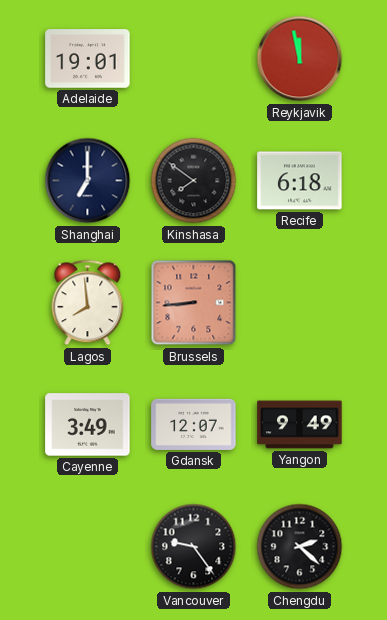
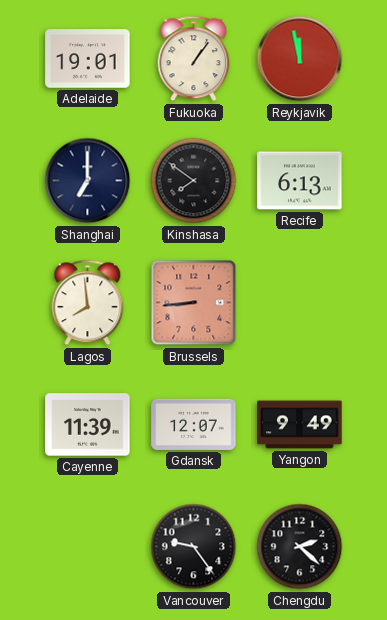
Fukuoka: none -> 1:06 (194, 59)
Recife: 6:18 -> 6:13 (300, 181)
Cayenne: 3:49 -> 11:39 (88, 425)
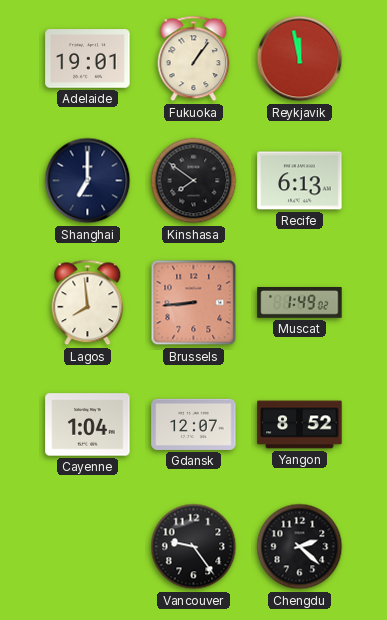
Muscat: none -> 1:49 (300, 303)
Cayenne: 11:39 -> 1:04 (88, 425)
Yangon: 9:49 -> 8:52 (300, 425)
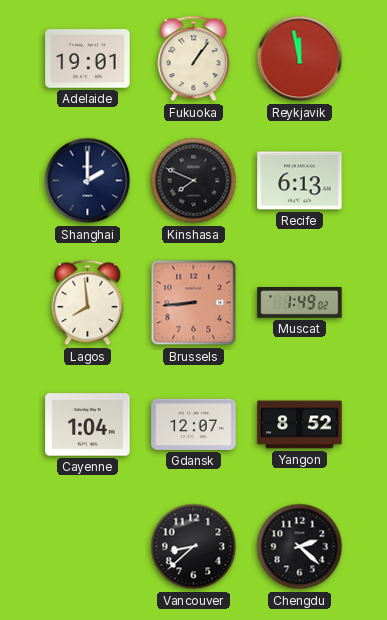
Shanghai: 7:00 -> 2:00 (88, 181)
Kinshasa: 7:51 -> 7:49 (194, 181)
Vancouver: 9:24 -> 8:38 (194, 547)
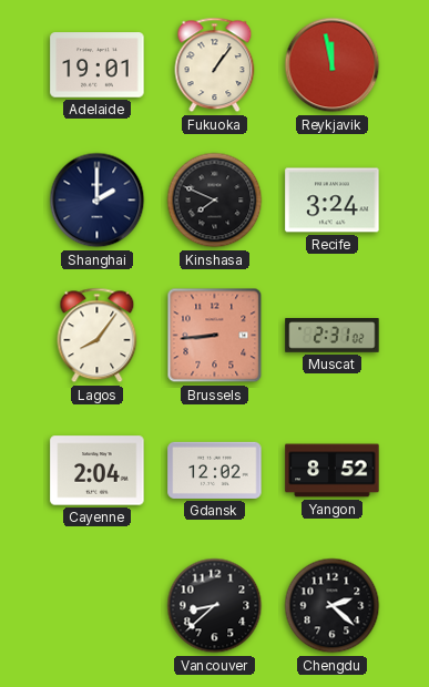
Recife: 6:13 -> 3:24 (333, 201)
Lagos: 7:59 -> 8:06 (98, 336)
Muscat: 1:49 -> 2:31 (333, 336)
Cayenne: 1:04 -> 2:04 (98, 471)
Gdansk: 12:07 -> 12:02 (215, 470)
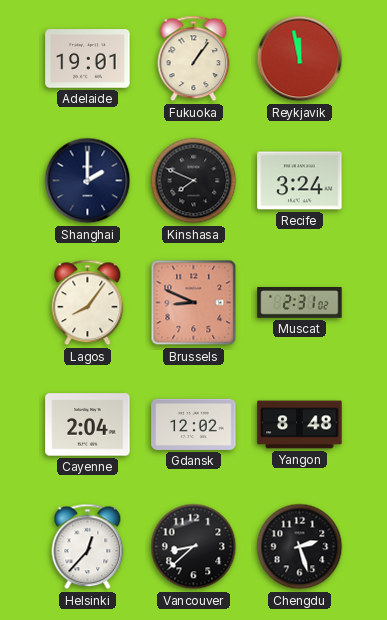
Brussels: 8:44 -> 8:49 (194, 303)
Yangon: 8:52 -> 8:48 (300, 425)
Helsinki: none -> 12:37 (88, 547)
Chengdu: 2:22 -> 2:27 (300, 547)
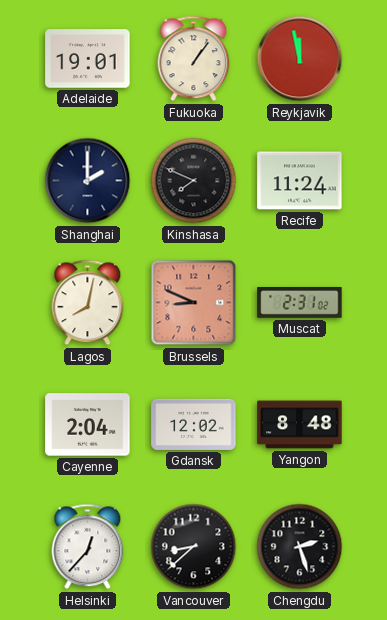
Recife: 3:24 -> 11:24 (300, 181)
Lagos: 8:06 -> 8:02 (88, 303)
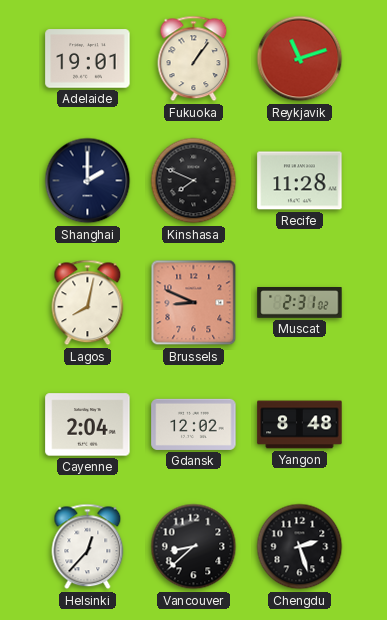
Reykjavik: 11:58 -> 11:12 (300, 59)
Recife: 11:24 -> 11:28 (300, 181)
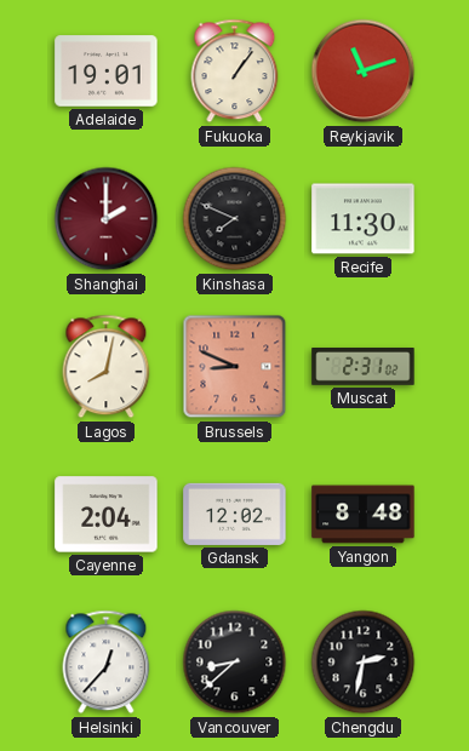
Shanghai dial: navy -> burgundy (107, 219)
Recife: 11:28 -> 11:30 (364, 219)
Chengdu: 2:27 -> 2:32 (364, 663)
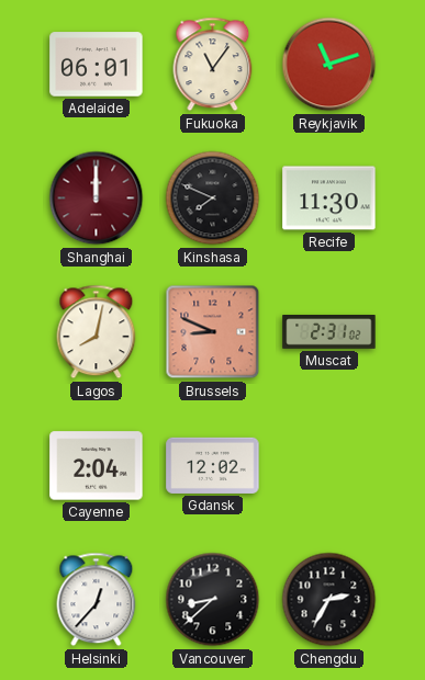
Adelaide: 19:01 -> 06:01 (97, 65)
Fukuoka: 1:06 -> 11:06 (213, 65)
Shanghai: 2:00 -> 12:00 (97, 199)
Yangon: 8:48 -> none (364, 515)
Chengdu: 2:32 -> 2:35 (329, 600)
